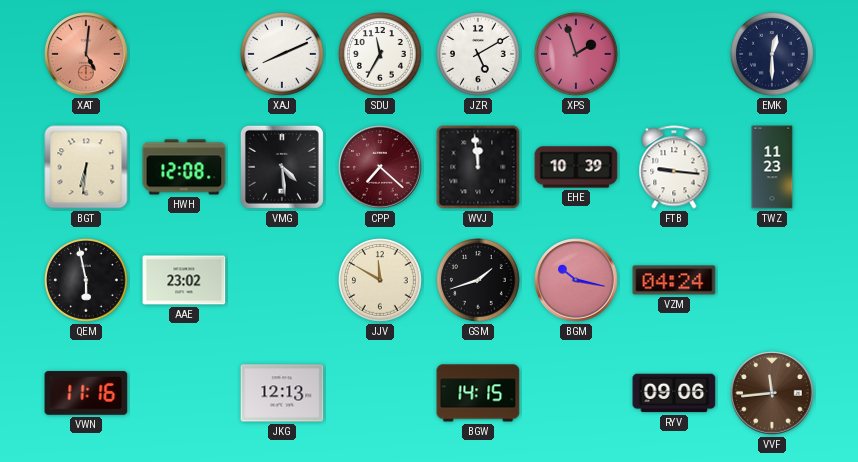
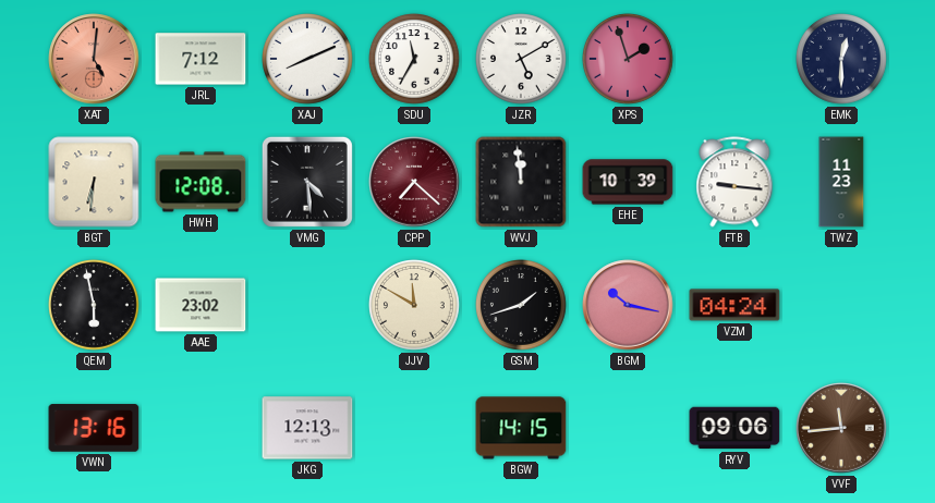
JRL: none -> 7:12 (201, 59)
VWN: 11:16 -> 13:16 (94, 428)
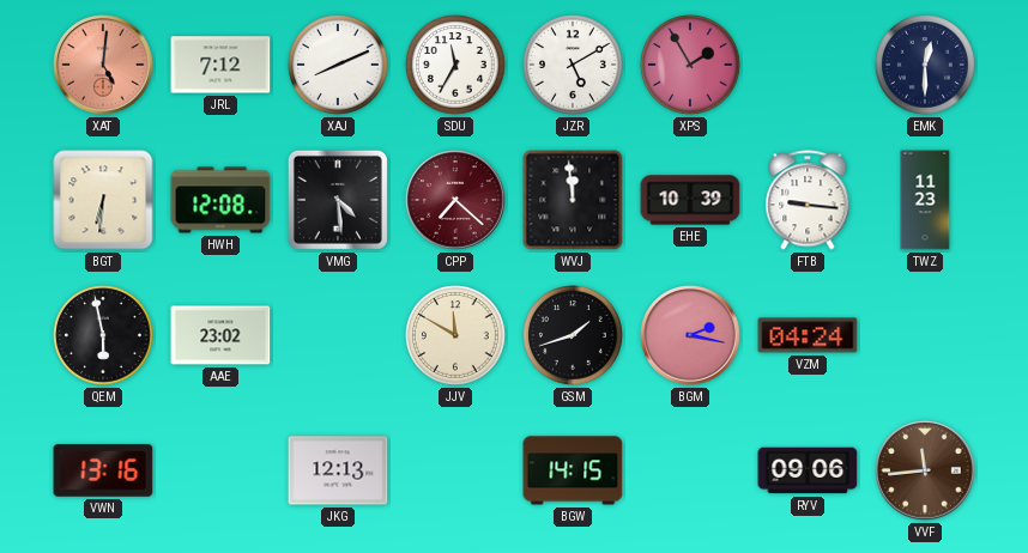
XPS: 1:57 -> 1:55 (691, 66)
BGM: 10:17 -> 2:17 (690, 335)
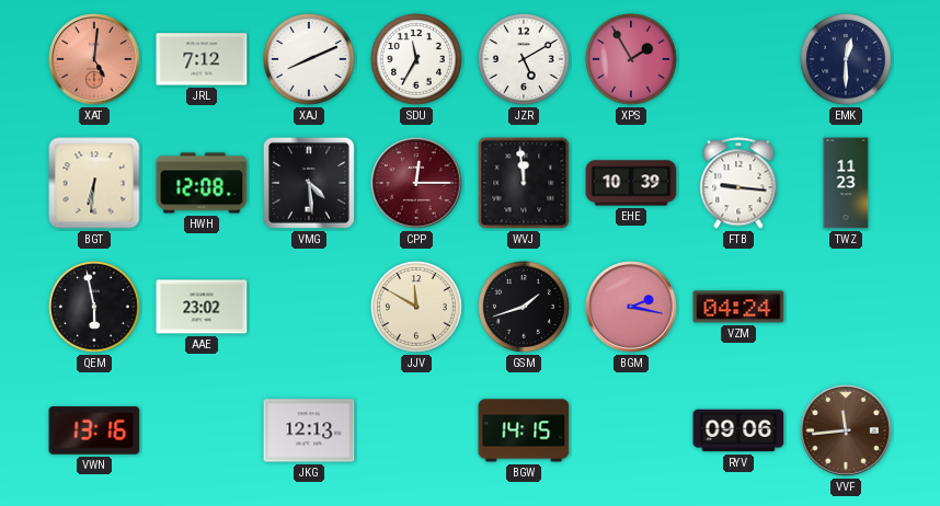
CPP: 7:22 -> 12:15 (416, 183)
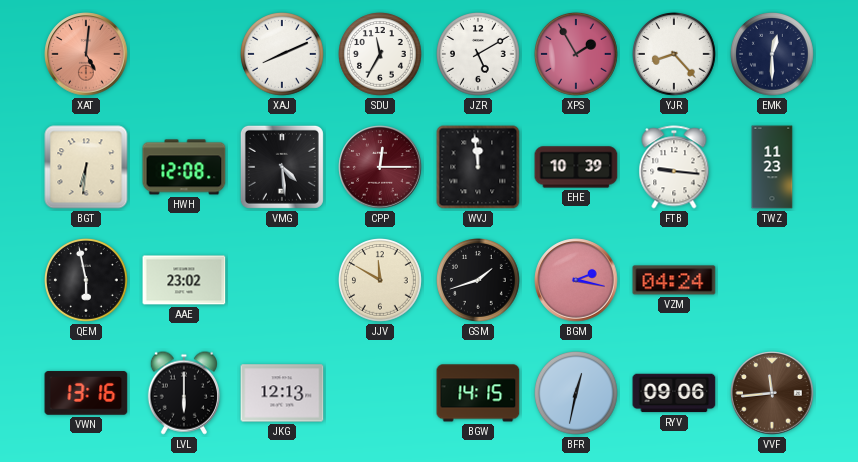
JRL: 7:12 -> none (202, 59)
YJR: none -> 8:23 (675, 55)
LVL: none -> 6:00 (184, 393)
BFR: none -> 12:32 (577, 394)
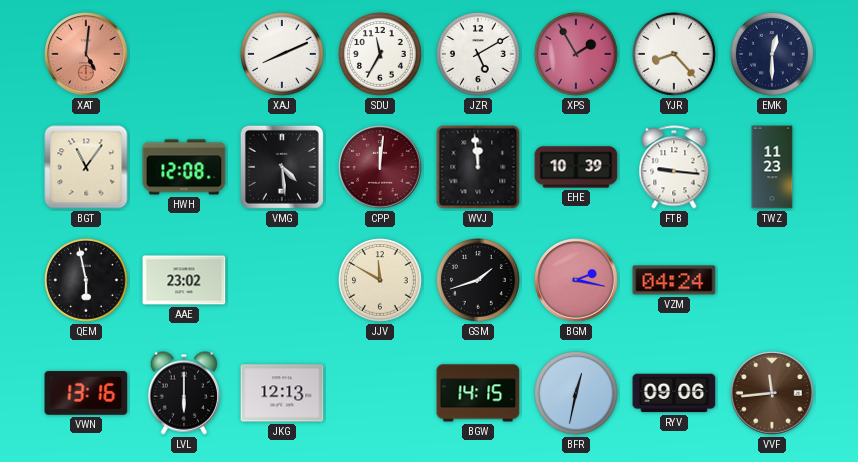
BGT: 6:31 -> 11:06 (86, 167)
CPP: 12:15 -> 12:01 (380, 167)
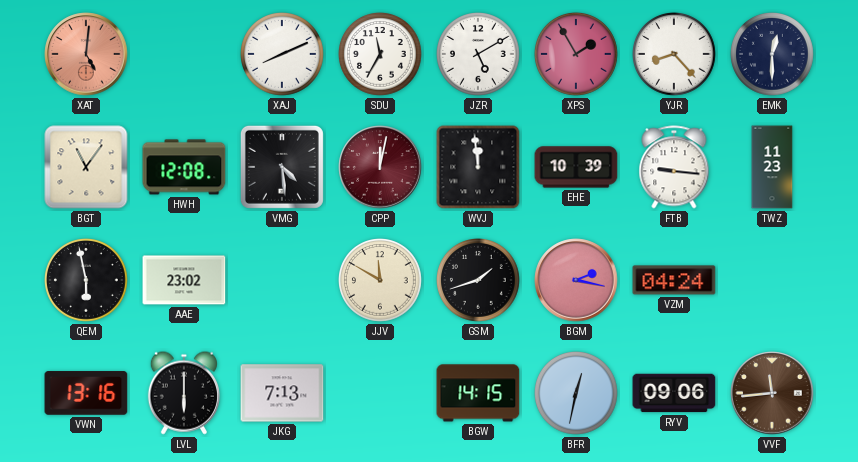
CPP: 12:01 -> 12:02 (380, 167)
JKG: 12:13 -> 7:13 (282, 393)
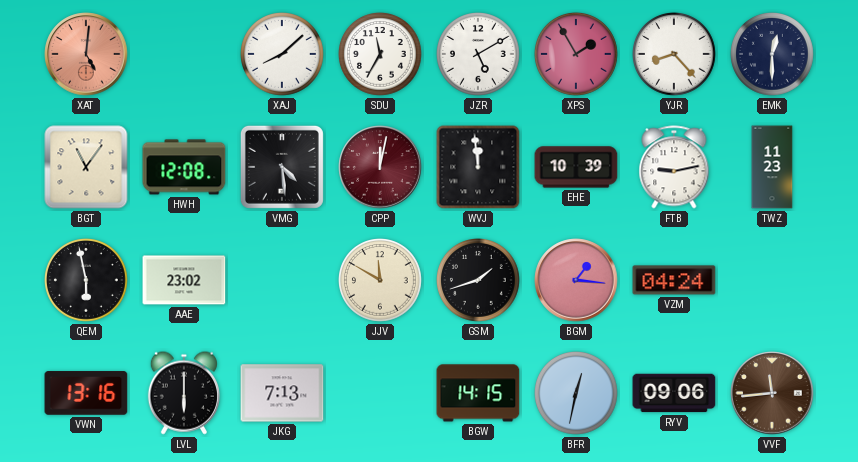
XAJ: 8:11 -> 8:08 (283, 55)
FTB: 9:16 -> 9:13 (674, 167)
BGM: 2:17 -> 1:16 (576, 280)
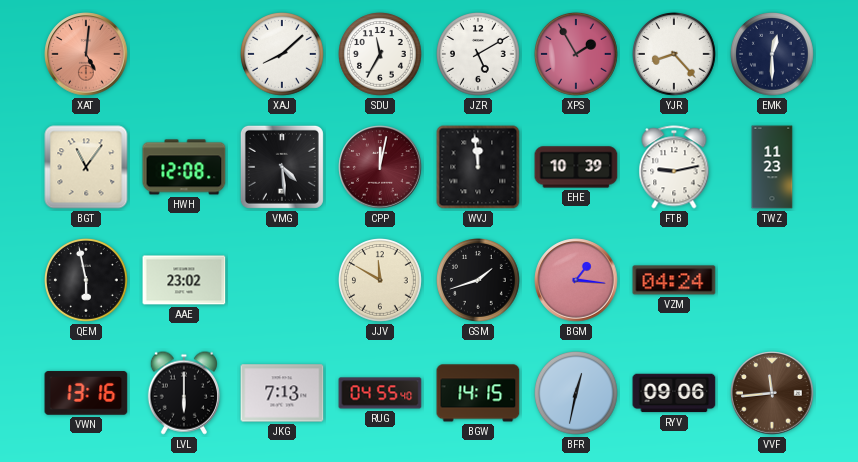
RUG: none -> 04:55 (380, 393)
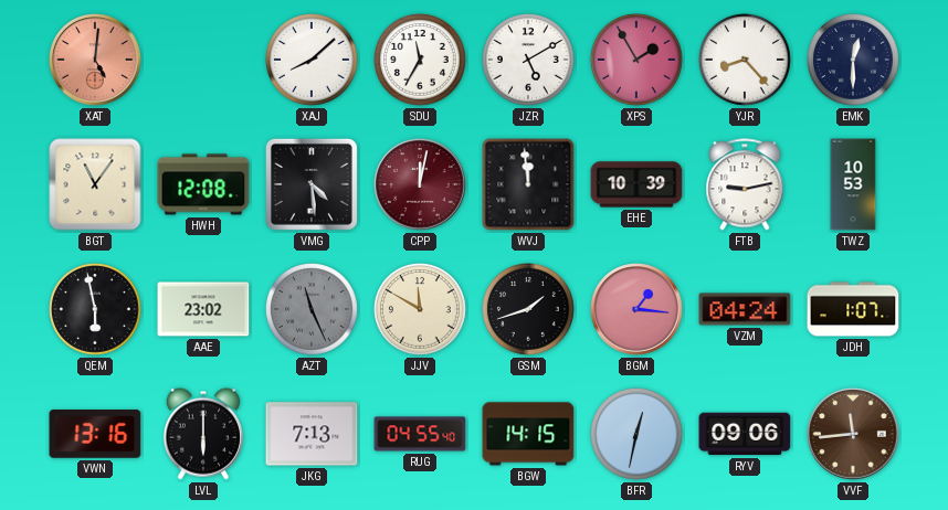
TWZ: 11:23 -> 10:53 (853, 184)
AZT: none -> 11:26 (313, 310)
JDH: none -> 1:07 (853, 309)
